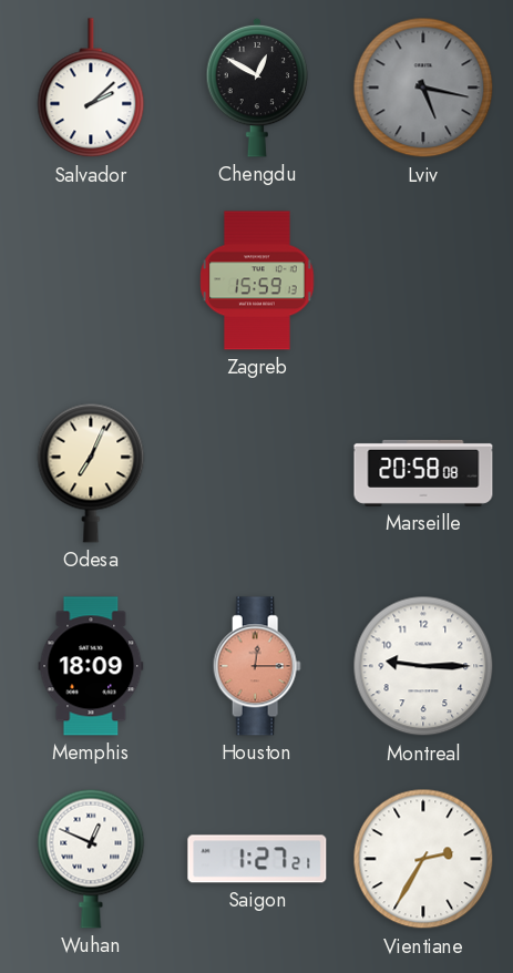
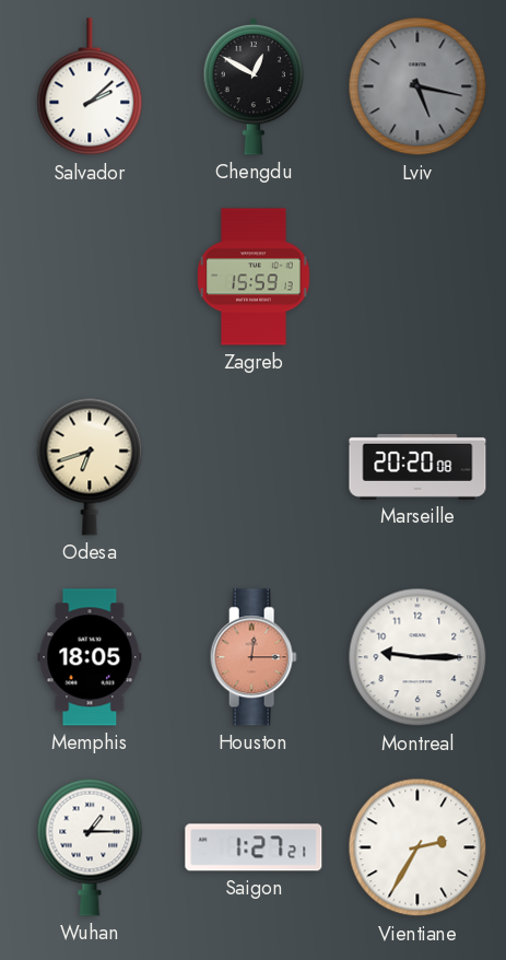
Odesa: 7:04 -> 6:42 (90, 467)
Marseille: 20:58 -> 20:20 (417, 467)
Memphis: 18:09 -> 18:05 (90, 657)
Wuhan: 12:49 -> 1:15 (90, 847)
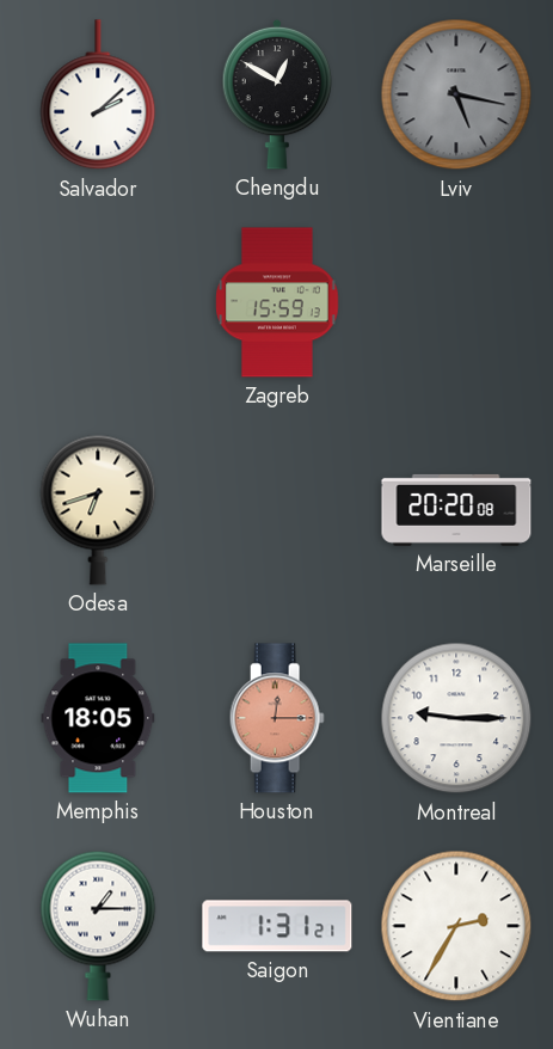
Saigon: 1:27 -> 1:31 (277, 926)
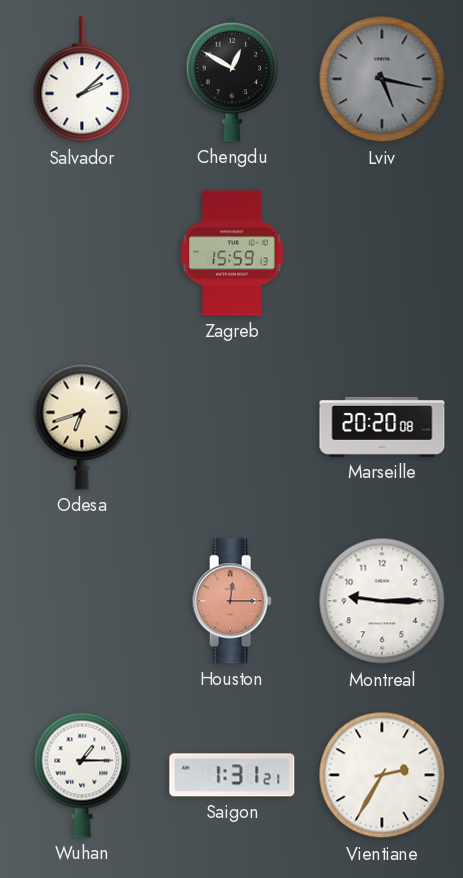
Memphis: 18:05 -> none (98, 718)
